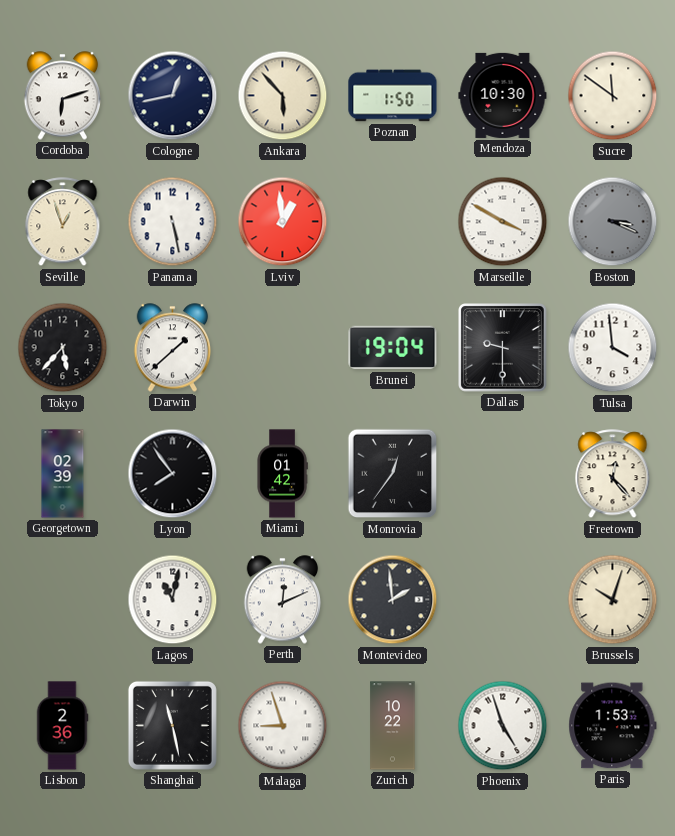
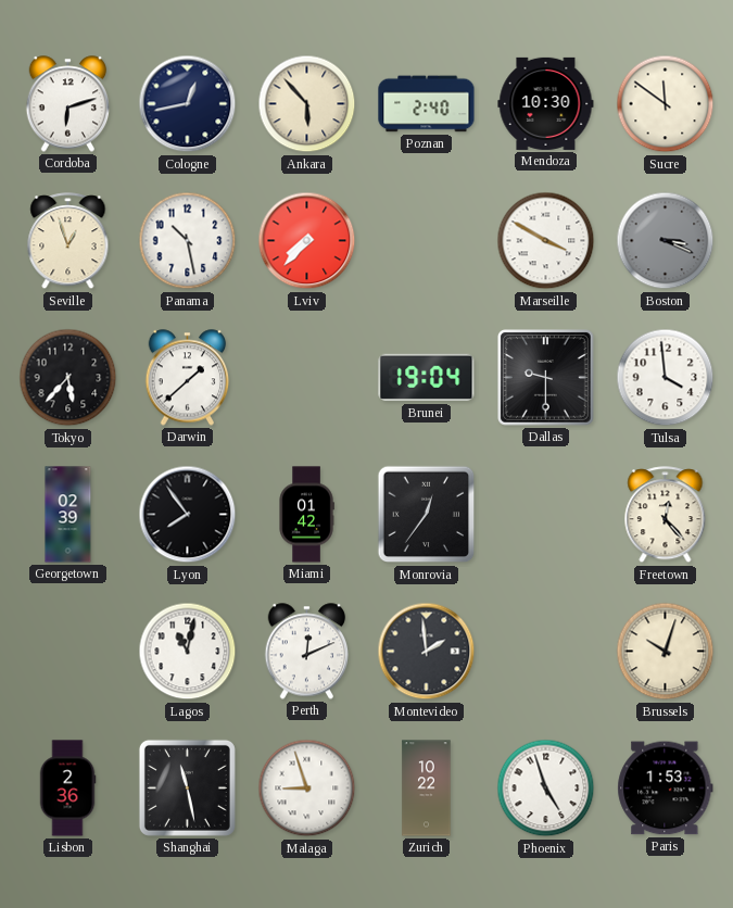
Poznan: 1:50 -> 2:40 (427, 104)
Panama: 5:28 -> 10:28 (188, 241)
Lviv: 12:59 -> 7:37 (307, 241)
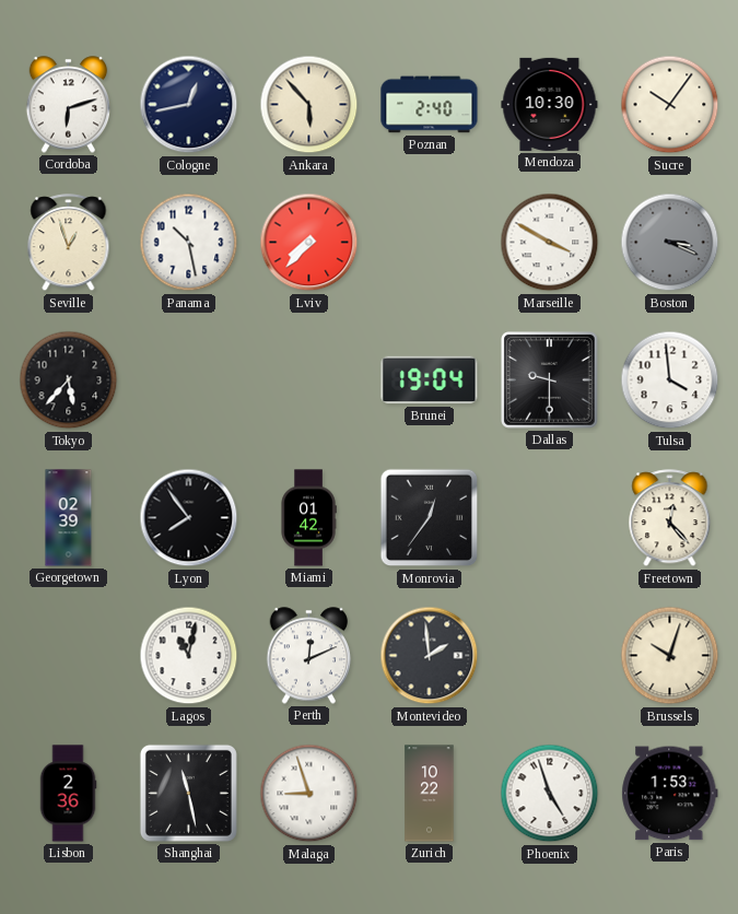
Sucre: 11:51 -> 10:06 (670, 105)
Darwin: 1:38 -> none (188, 378)
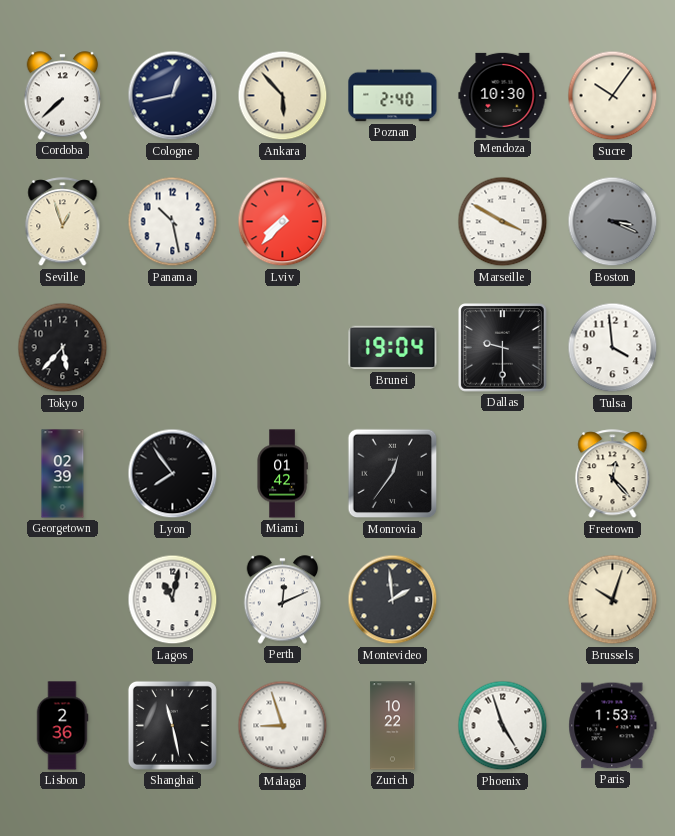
Cordoba: 6:12 -> 7:38 (63, 96)
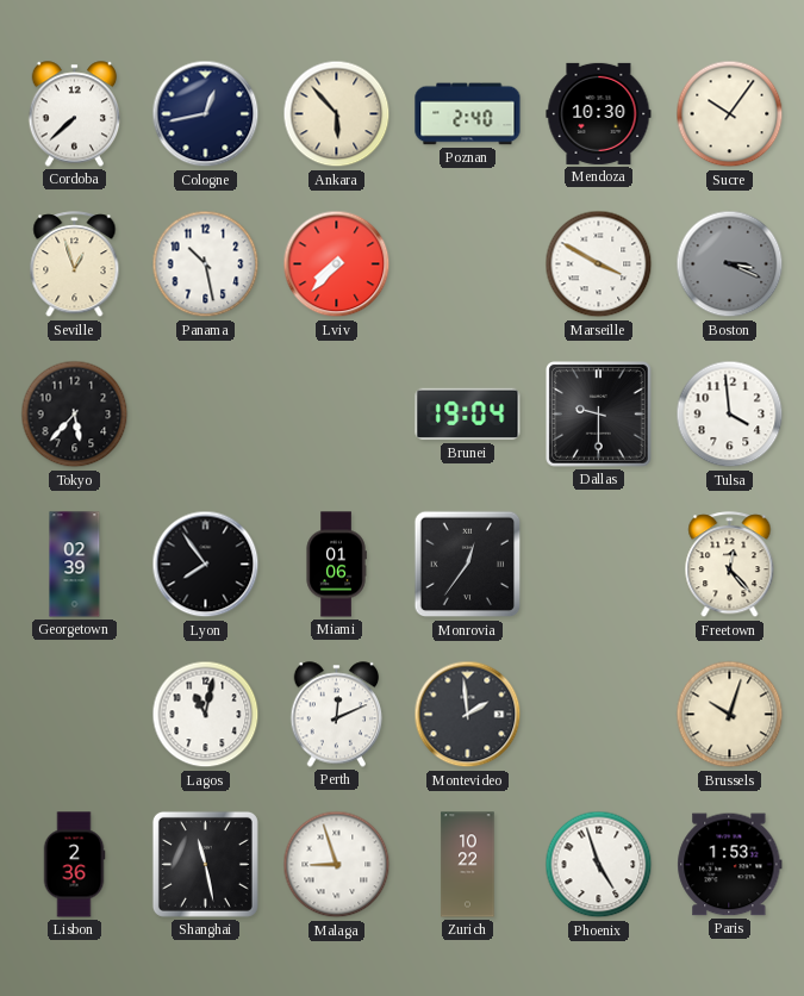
Miami: 01:42 -> 01:06 (336, 565)
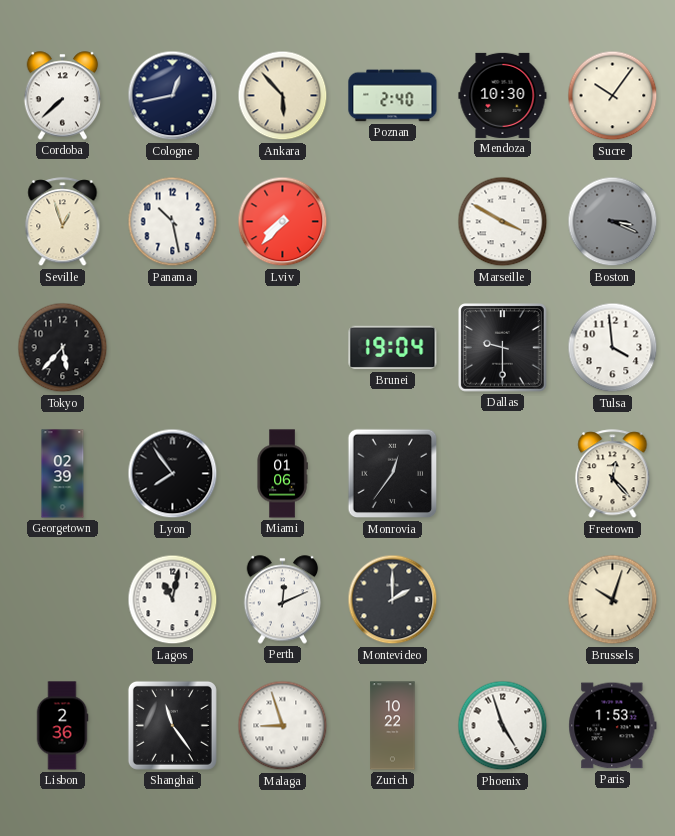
Montevideo: 1:59 -> 2:00 (393, 600)
Shanghai: 11:28 -> 11:24 (172, 725)
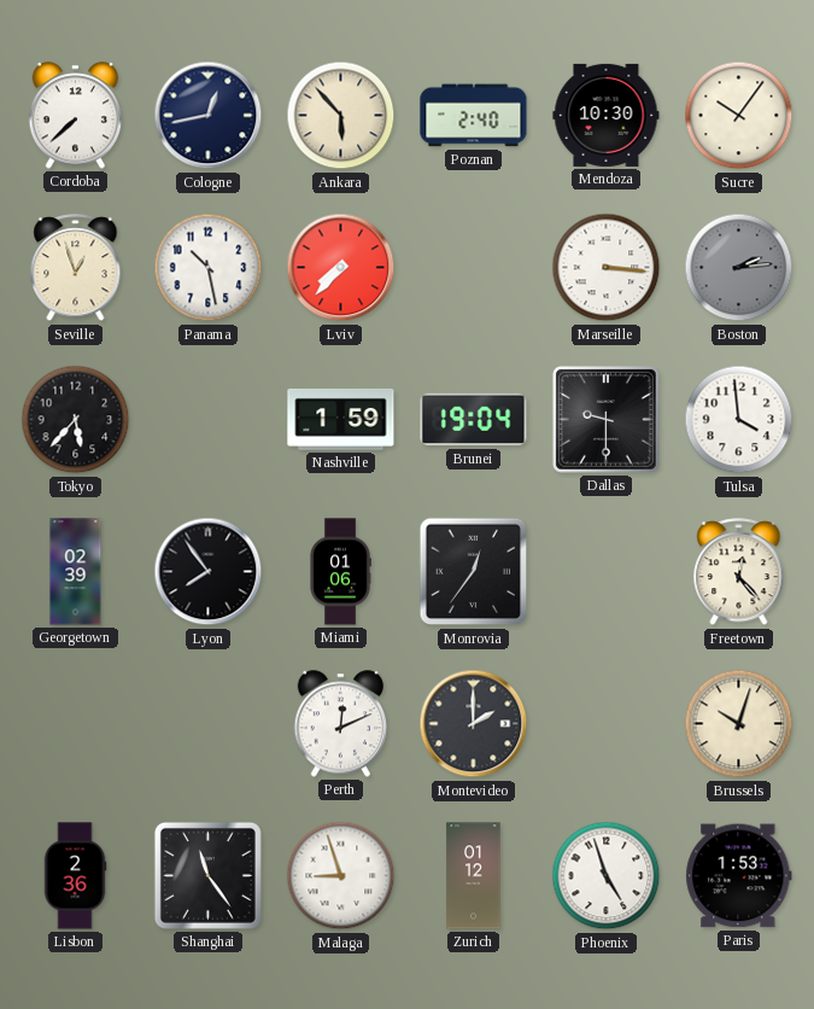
Marseille: 3:50 -> 3:16 (607, 268)
Boston: 3:19 -> 2:14 (739, 268)
Nashville: none -> 1:59 (341, 419)
Lagos: 11:02 -> none (173, 600)
Zurich: 10:22 -> 01:12 (474, 876)
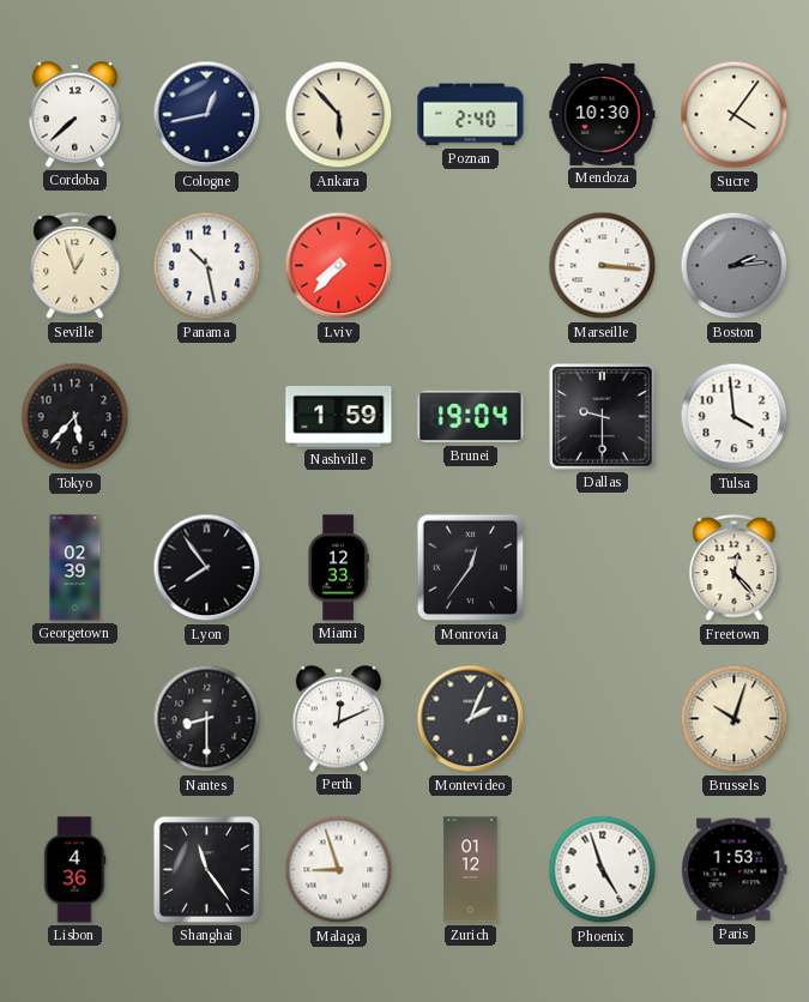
Sucre: 10:06 -> 4:06 (735, 115)
Miami: 01:06 -> 12:33 (338, 568)
Nantes: none -> 8:30 (207, 719)
Montevideo: 2:00 -> 2:04 (471, 719)
Lisbon: 2:36 -> 4:36 (74, 870)
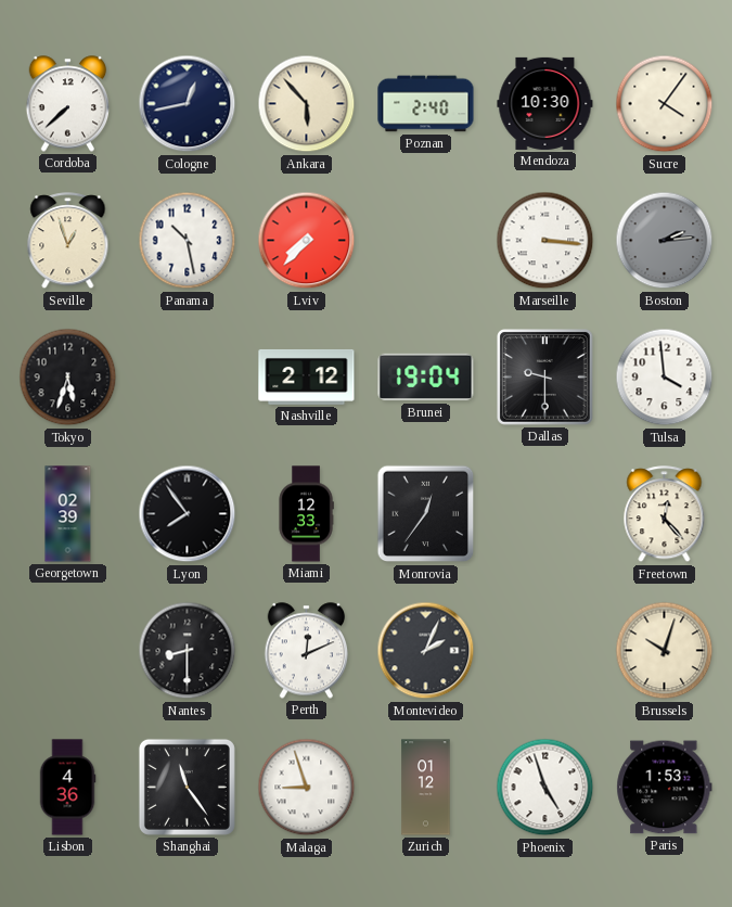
Tokyo: 5:37 -> 5:33 (68, 378)
Nashville: 1:59 -> 2:12 (307, 376)
